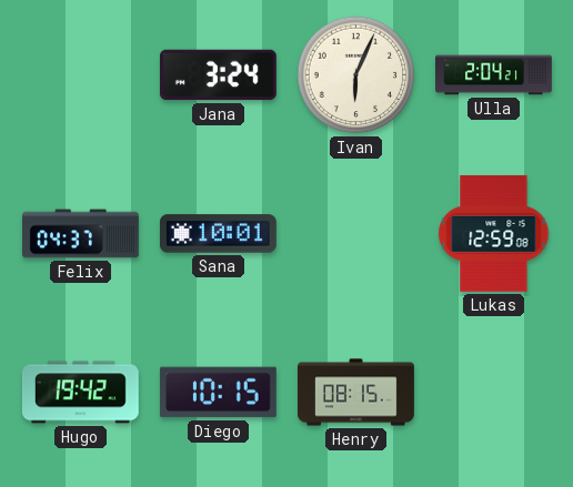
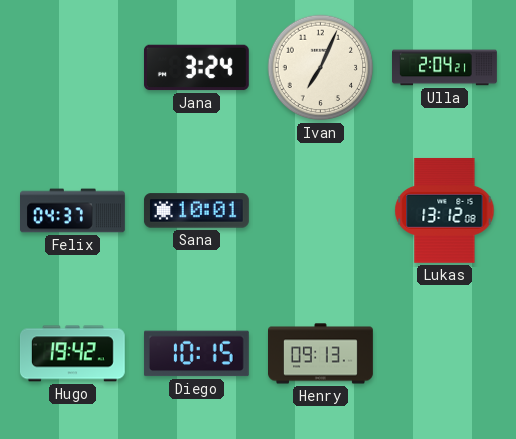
Ivan: 6:04 -> 7:04 (321, 68)
Lukas: 12:59 -> 13:12 (445, 210)
Henry: 08:15 -> 09:13 (321, 354)
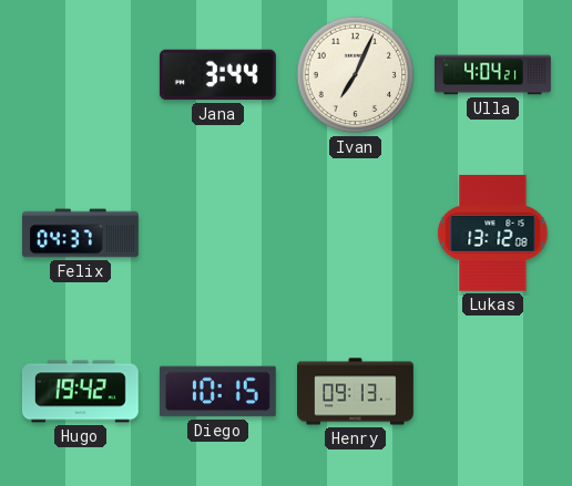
Jana: 3:24 -> 3:44 (217, 75)
Ulla: 2:04 -> 4:04 (493, 75)
Sana: 10:01 -> none (196, 211)
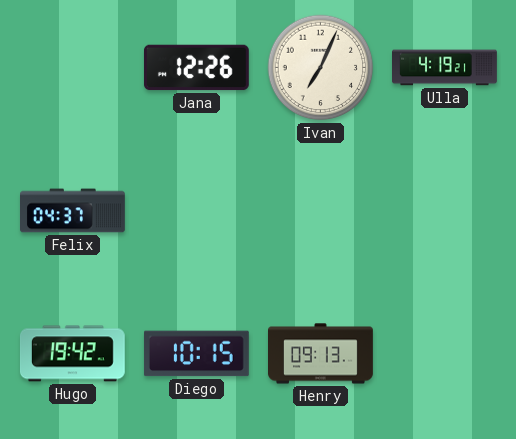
Jana: 3:44 -> 12:26 (196, 68)
Ulla: 4:04 -> 4:19 (445, 68)
Lukas: 13:12 -> none (493, 232)
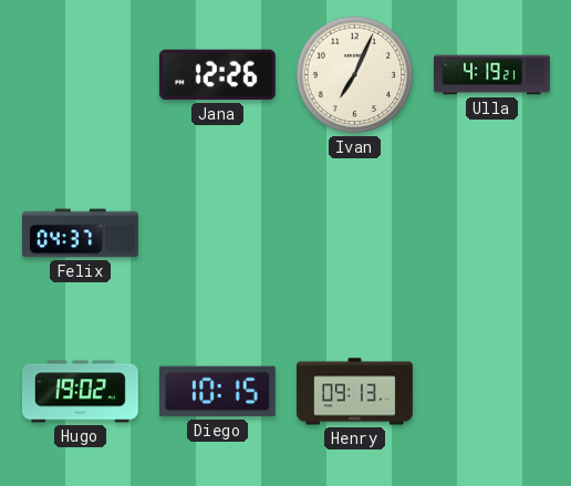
Hugo: 19:42 -> 19:02 (80, 392)
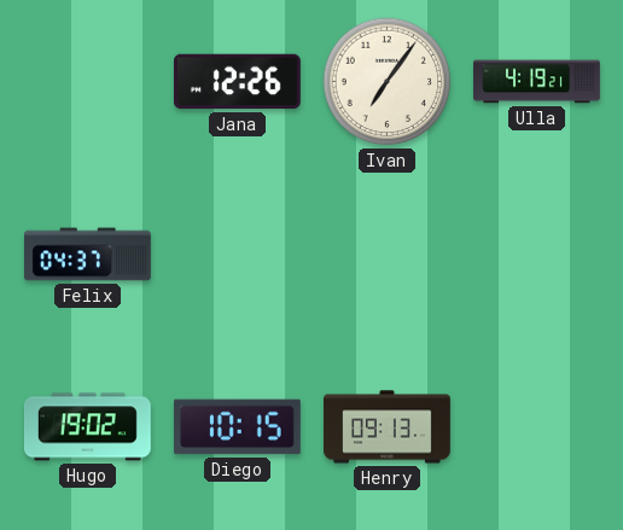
Ivan: 7:04 -> 7:06 (388, 82)
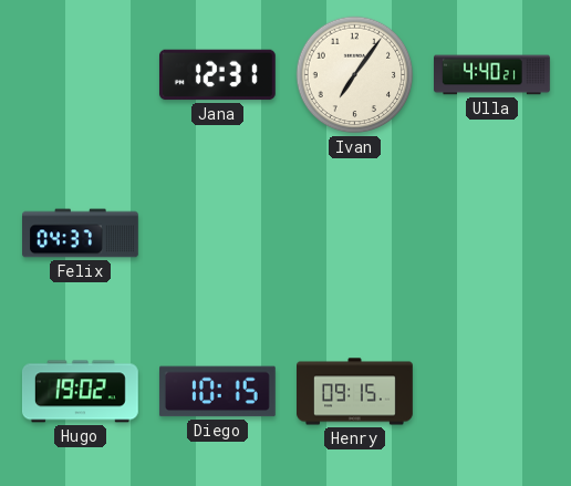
Jana: 12:26 -> 12:31 (217, 75)
Ulla: 4:19 -> 4:40 (492, 75)
Henry: 09:13 -> 09:15 (355, 392)
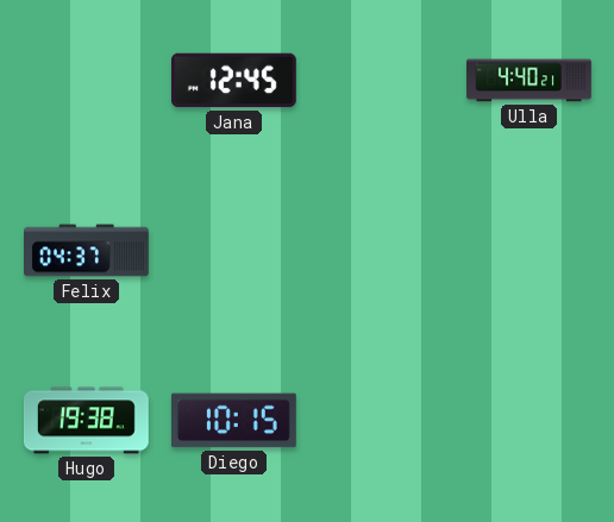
Jana: 12:31 -> 12:45 (233, 81)
Ivan: 7:06 -> none (355, 75)
Hugo: 19:02 -> 19:38 (86, 421)
Henry: 09:15 -> none (355, 392)
